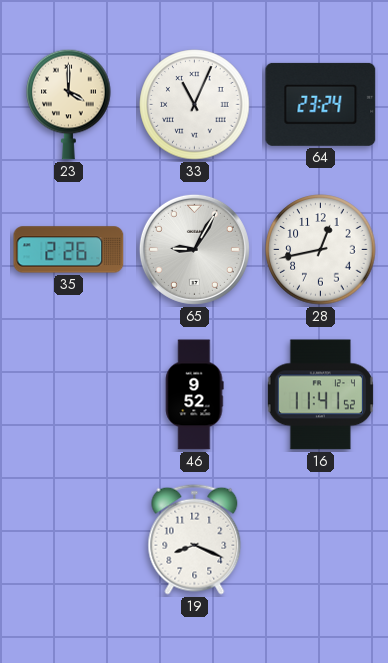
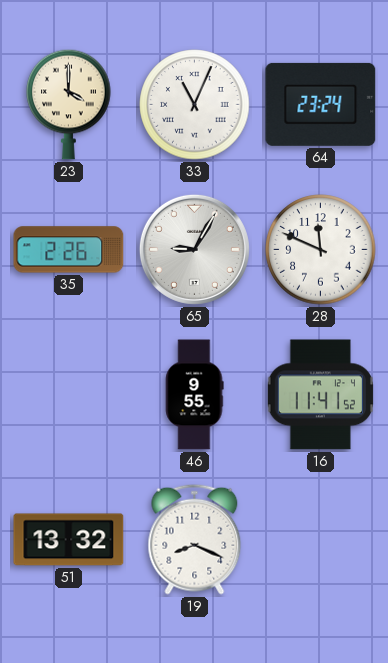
28: 12:43 -> 11:49 (321, 250)
46: 9:52 -> 9:55 (194, 395)
51: none -> 13:32 (69, 540)
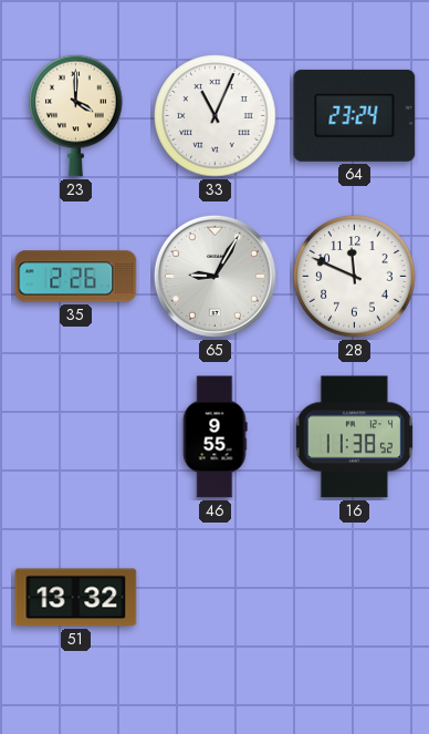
16: 11:41 -> 11:38 (354, 437)
19: 8:19 -> none (195, 539)
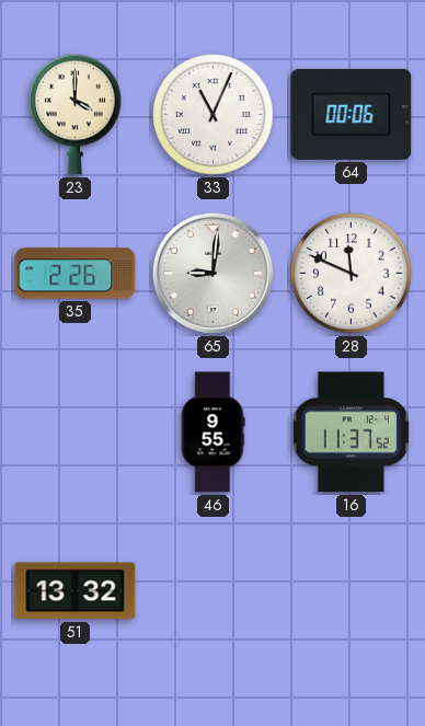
64: 23:24 -> 00:06 (352, 114)
65: 9:05 -> 9:01 (213, 273)
16: 11:38 -> 11:37 (351, 433)
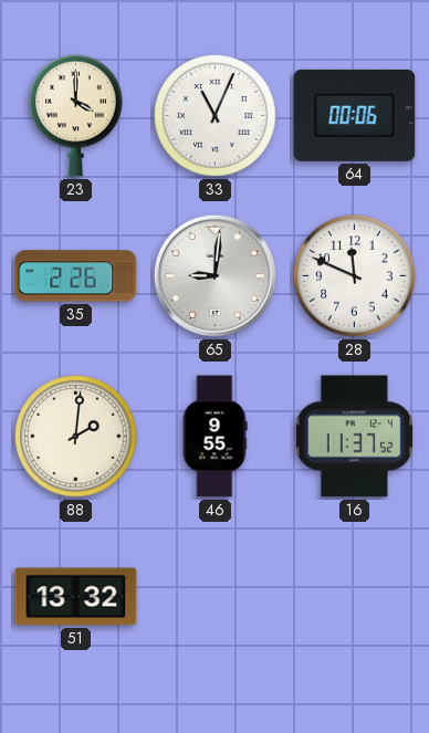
88: none -> 2:01 (76, 437)
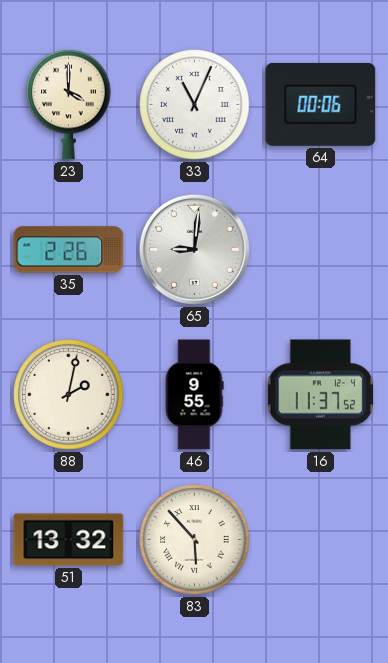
28: 11:49 -> none (355, 276)
88: 2:01 -> 2:02 (69, 395)
83: none -> 5:53 (195, 540)
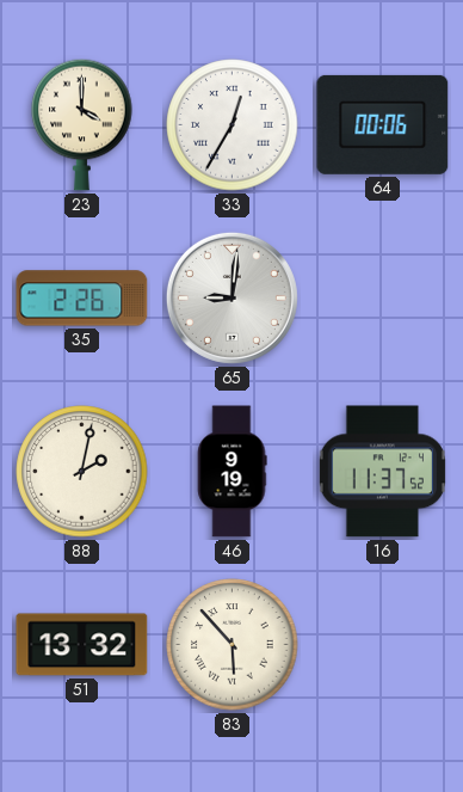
33: 11:04 -> 12:35 (233, 125)
46: 9:55 -> 9:19 (231, 472)
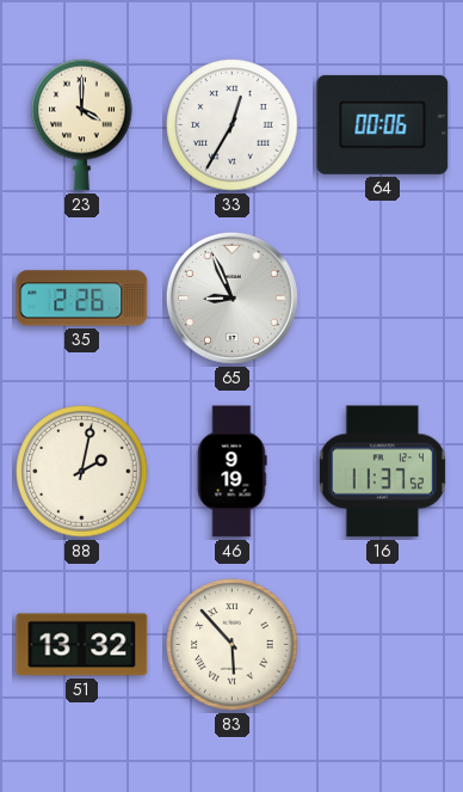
65: 9:01 -> 8:56 (231, 297)
